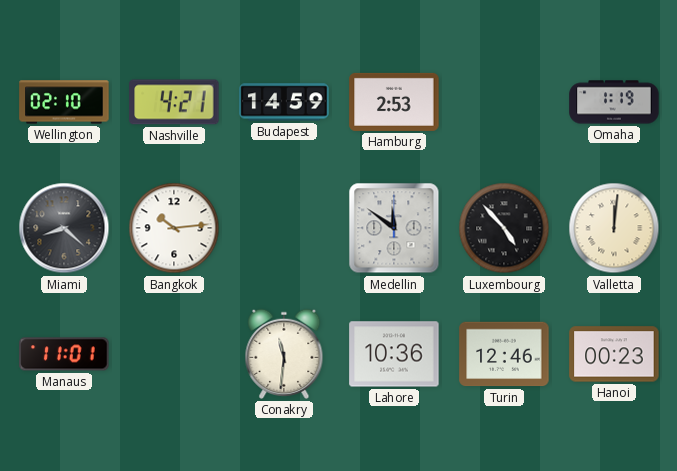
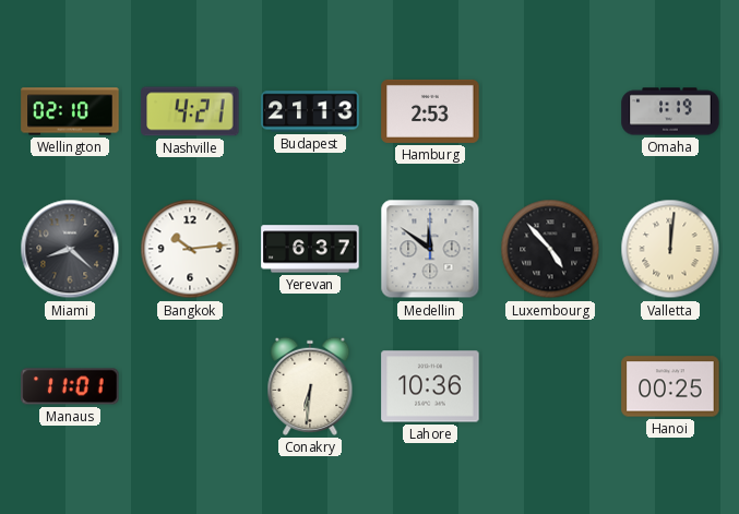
Budapest: 14:59 -> 21:13 (310, 111)
Yerevan: none -> 6:37 (310, 249)
Conakry: 11:31 -> 6:31 (310, 386)
Turin: 12:46 -> none (504, 354)
Hanoi: 00:23 -> 00:25 (670, 386)
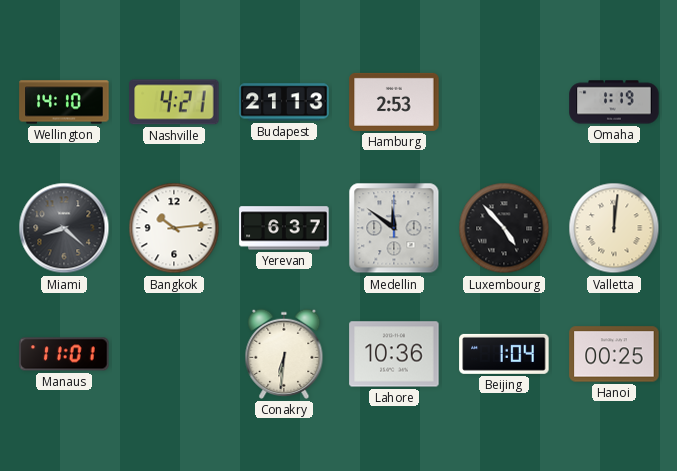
Wellington: 02:10 -> 14:10 (64, 102)
Beijing: none -> 1:04 (504, 354)
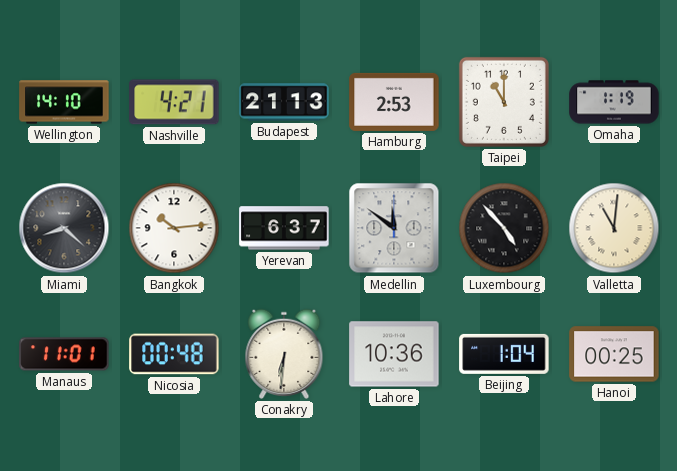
Taipei: none -> 11:00 (504, 102)
Valletta: 12:01 -> 11:01 (614, 228)
Nicosia: none -> 00:48 (174, 354)
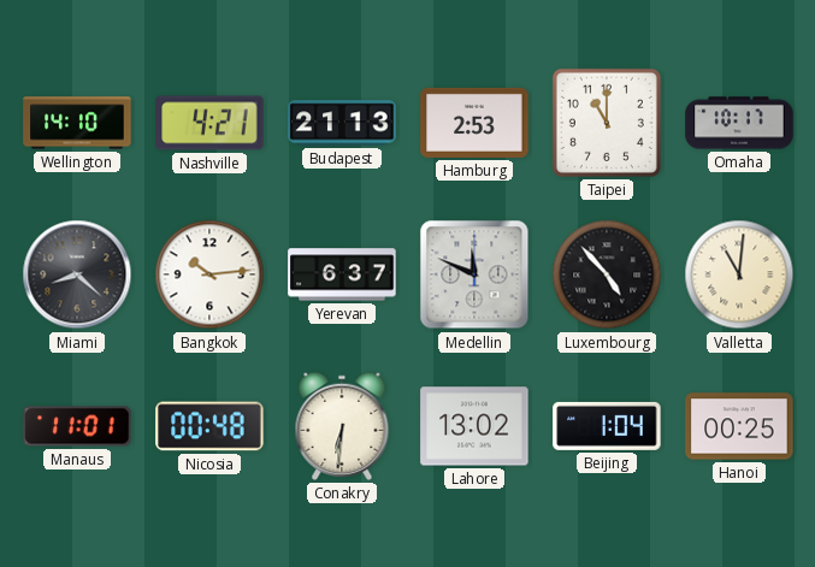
Omaha: 1:19 -> 10:17 (739, 123)
Medellin: 11:51 -> 11:49 (474, 274)
Lahore: 10:36 -> 13:02 (474, 426)
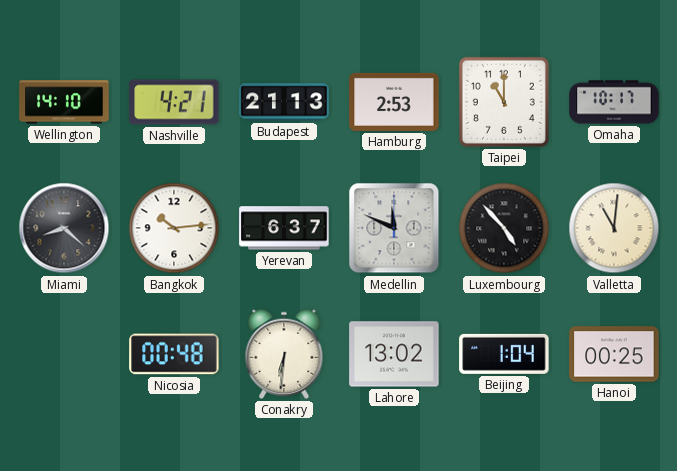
Manaus: 11:01 -> none (77, 426)
